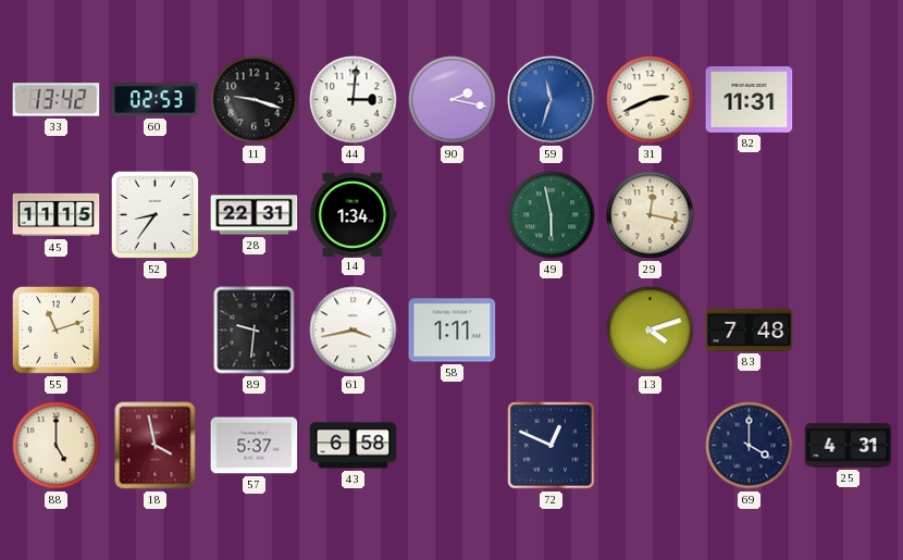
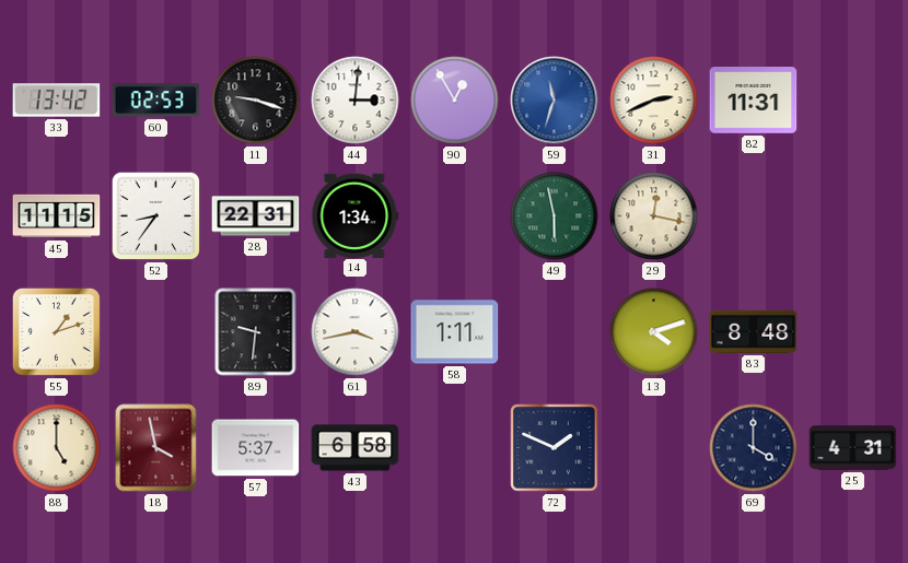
90: 2:17 -> 12:55 (455, 101)
55: 11:12 -> 1:12 (56, 331)
83: 7:48 -> 8:48 (754, 331)
72: 12:49 -> 1:49 (555, 448)
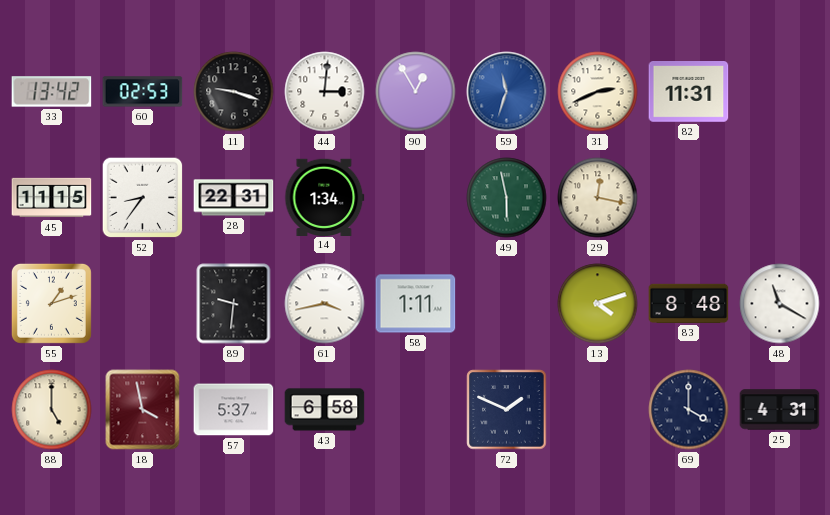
48: none -> 11:20 (780, 304)
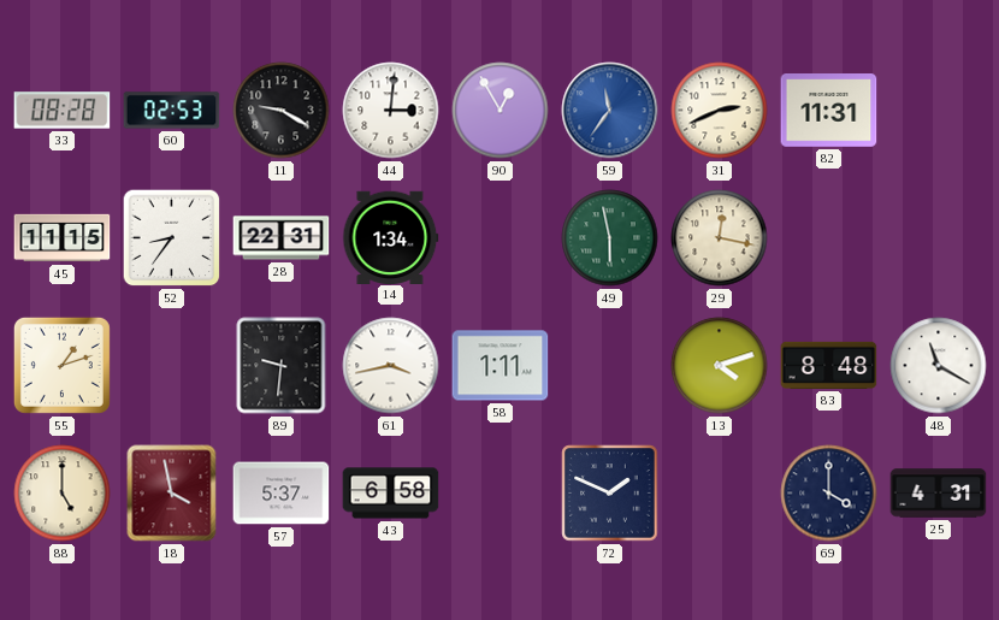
33: 13:42 -> 08:28 (63, 111)
11: 9:18 -> 9:20 (282, 111)
59: 11:33 -> 11:36 (610, 111)
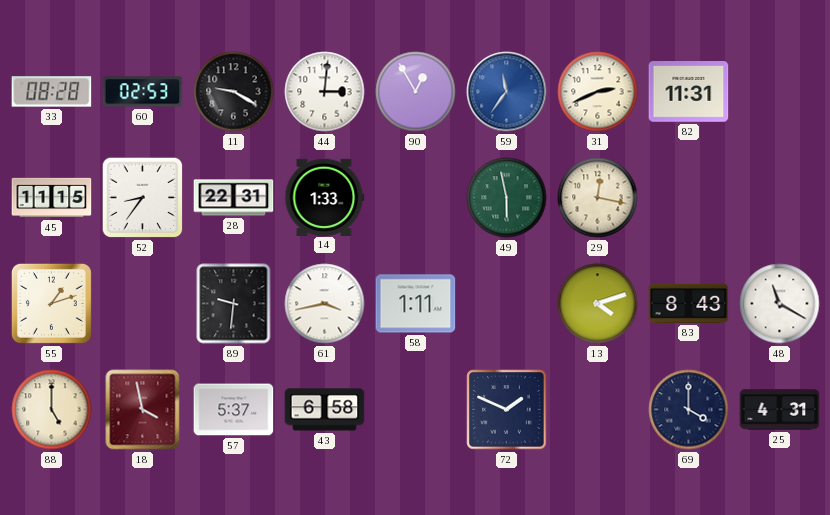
14: 1:34 -> 1:33 (325, 197)
83: 8:48 -> 8:43 (689, 303)
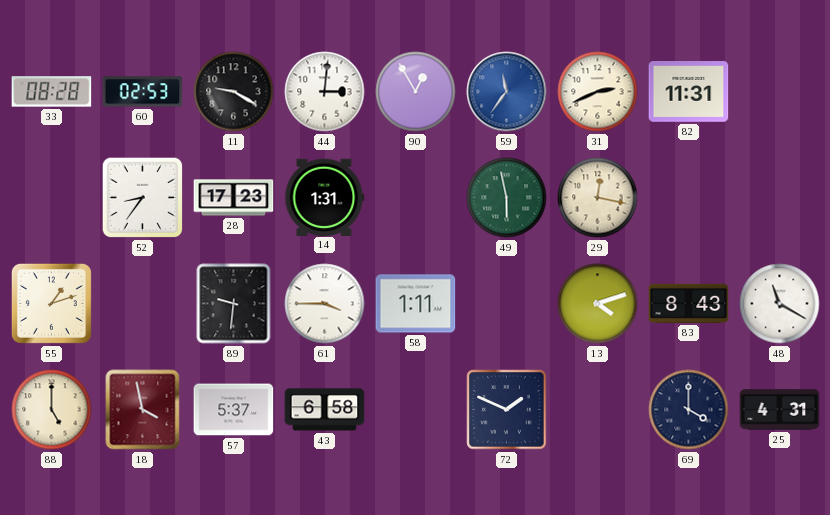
45: 11:15 -> none (52, 198)
28: 22:31 -> 17:23 (234, 198)
14: 1:33 -> 1:31 (325, 197)
61: 3:43 -> 3:45 (325, 304)
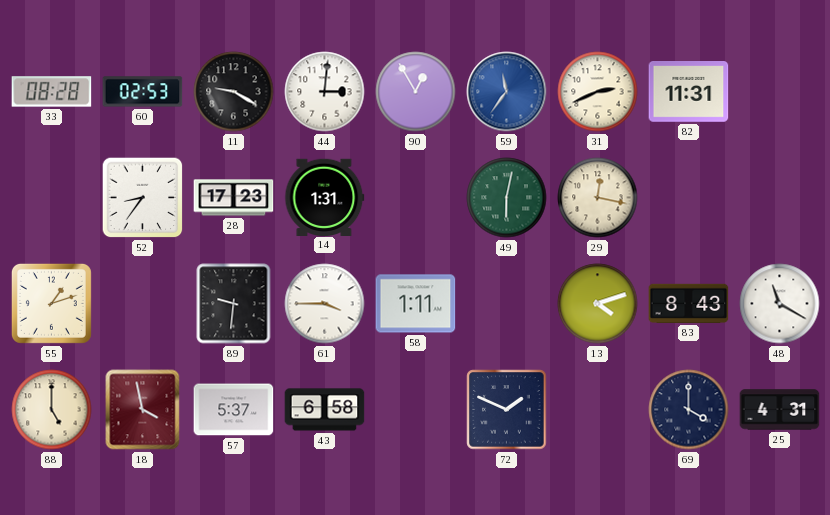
49: 5:58 -> 6:02 (507, 198)
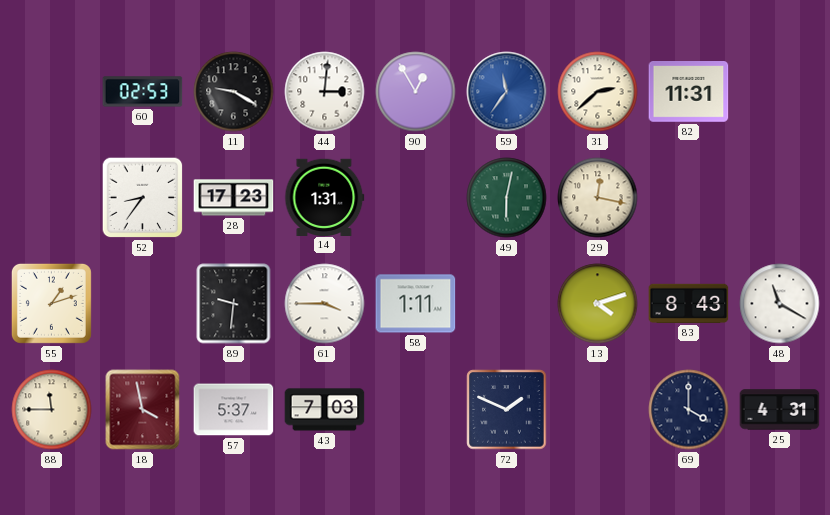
33: 08:28 -> none (52, 92)
31: 2:41 -> 2:38 (598, 92)
88: 5:00 -> 11:45 (52, 410)
43: 6:58 -> 7:03 (325, 410)
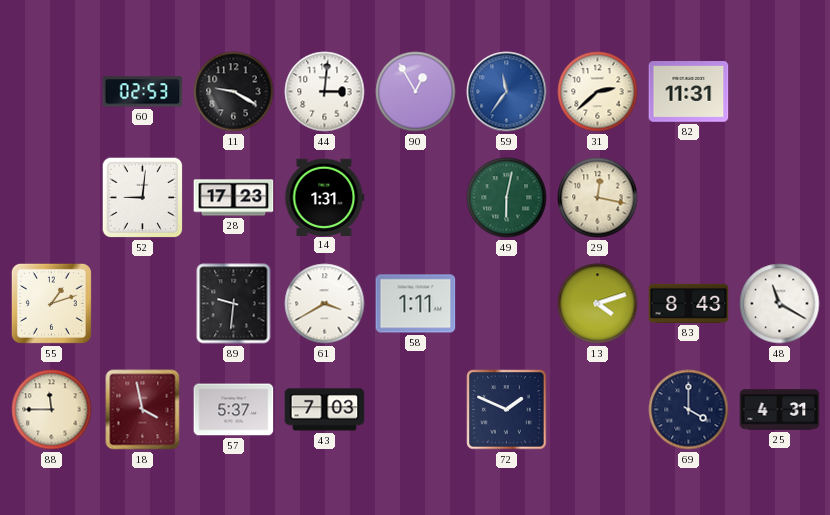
52: 8:36 -> 9:01 (143, 198)
61: 3:45 -> 3:40 (325, 304)
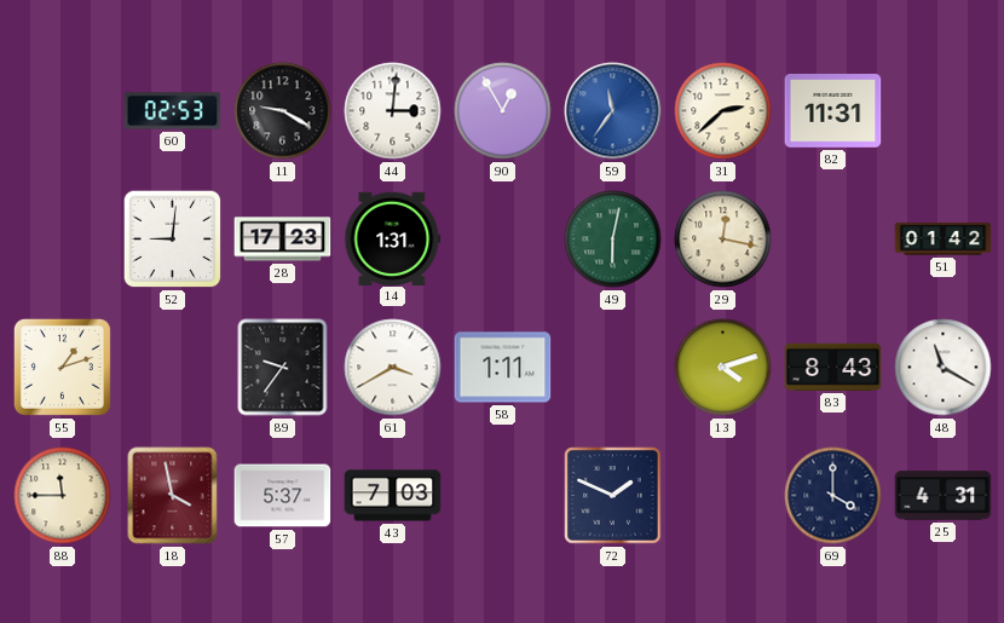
51: none -> 01:42 (944, 240)
89: 9:31 -> 9:36 (283, 368)
